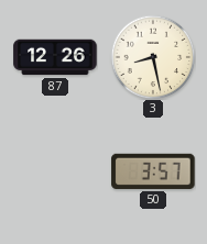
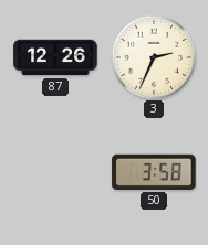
3: 8:28 -> 2:34 (154, 57)
50: 3:57 -> 3:58 (154, 172)
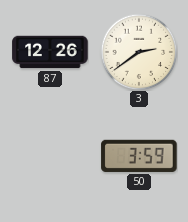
3: 2:34 -> 2:39 (139, 52)
50: 3:58 -> 3:59 (139, 156)
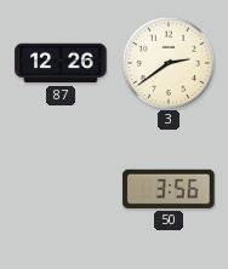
50: 3:59 -> 3:56 (169, 189)
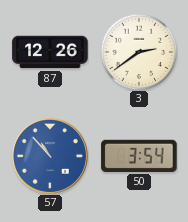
57: none -> 10:53 (50, 156)
50: 3:56 -> 3:54 (139, 156)
